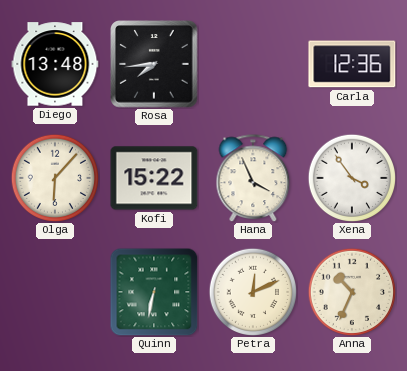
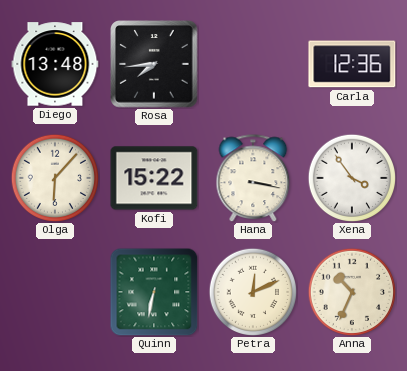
Hana: 3:56 -> 3:17 (253, 178)
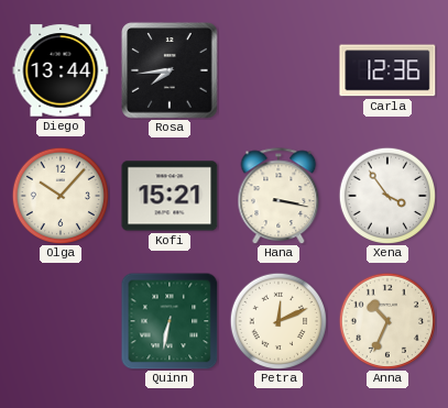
Diego: 13:48 -> 13:44 (61, 70)
Olga: 6:07 -> 10:07 (61, 196)
Kofi: 15:22 -> 15:21 (170, 196)
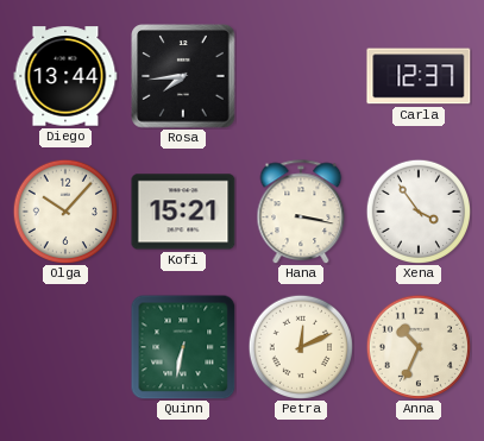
Carla: 12:36 -> 12:37 (419, 76)
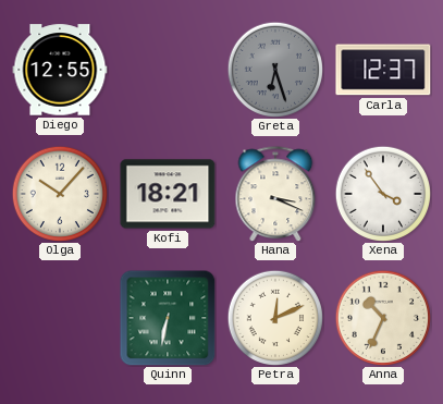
Diego: 13:44 -> 12:55 (60, 70)
Rosa: 7:44 -> none (183, 76)
Greta: none -> 6:27 (275, 70)
Kofi: 15:21 -> 18:21 (168, 194)
Hana: 3:17 -> 3:19 (275, 194)
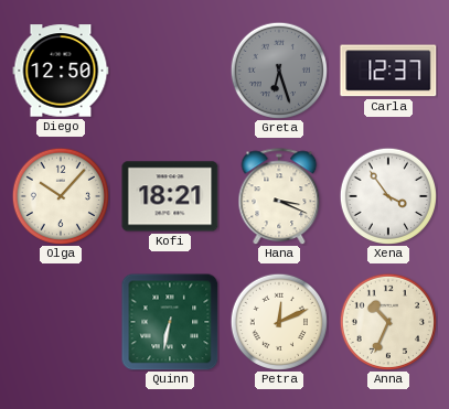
Diego: 12:55 -> 12:50 (61, 71)
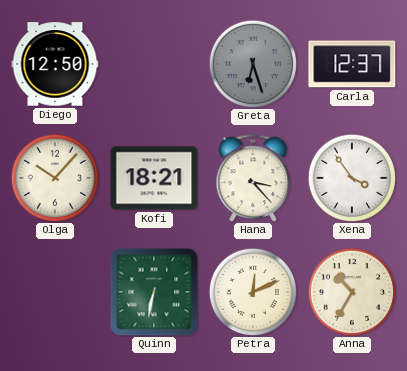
Hana: 3:19 -> 3:23 (253, 178)
Anna: 10:34 -> 10:35 (352, 292)
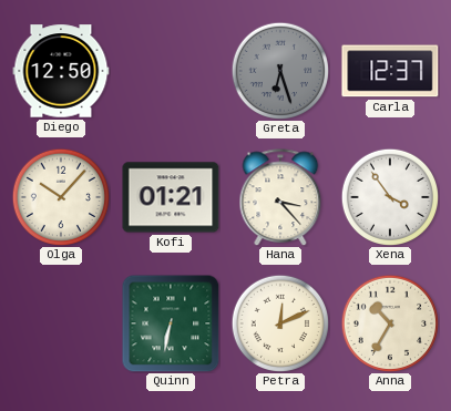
Kofi: 18:21 -> 01:21 (171, 197)
